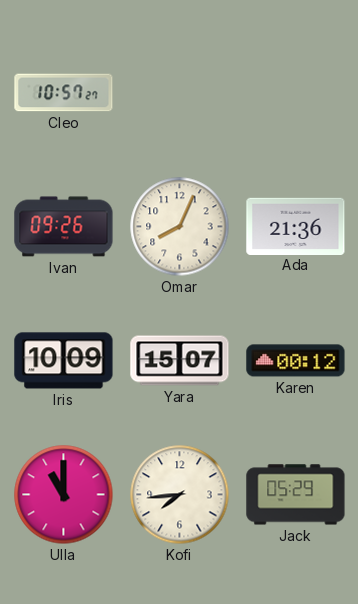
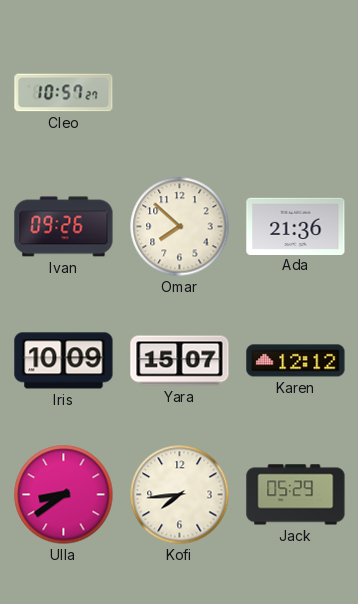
Omar: 8:04 -> 7:52 (180, 227)
Karen: 00:12 -> 12:12 (296, 361)
Ulla: 11:00 -> 8:39 (64, 495)
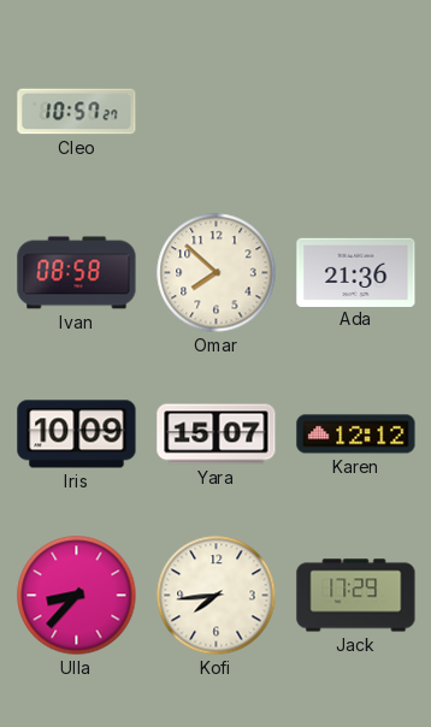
Ivan: 09:26 -> 08:58 (77, 273)
Ulla: 8:39 -> 8:37 (77, 596)
Jack: 05:29 -> 17:29 (356, 596)
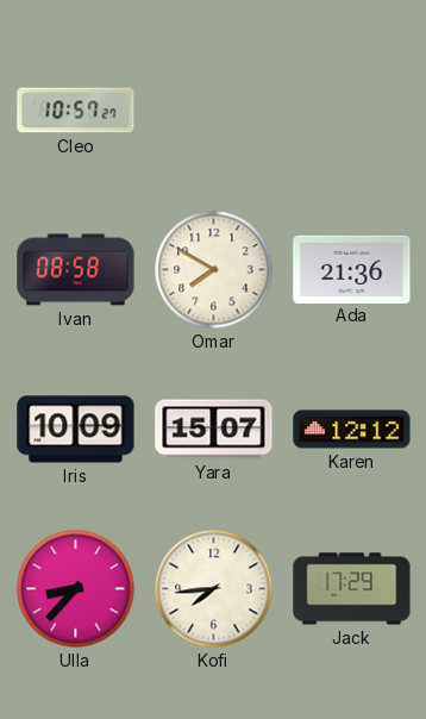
Omar: 7:52 -> 7:50 (214, 270)
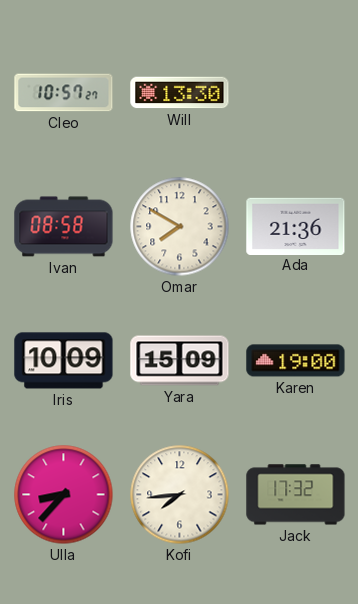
Will: none -> 13:30 (180, 93)
Yara: 15:07 -> 15:09 (180, 361)
Karen: 12:12 -> 19:00 (296, 361)
Jack: 17:29 -> 17:32 (296, 495)
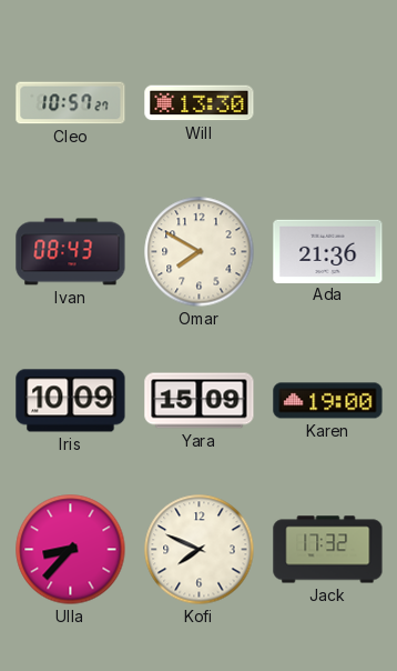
Ivan: 08:58 -> 08:43 (71, 252)
Kofi: 7:44 -> 7:49 (200, 550)
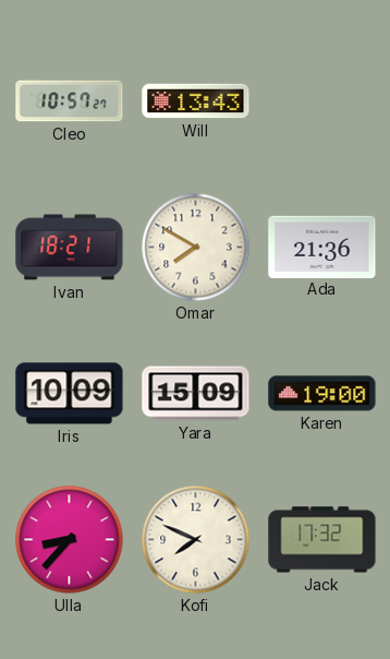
Will: 13:30 -> 13:43 (196, 101)
Ivan: 08:43 -> 18:21 (70, 248)
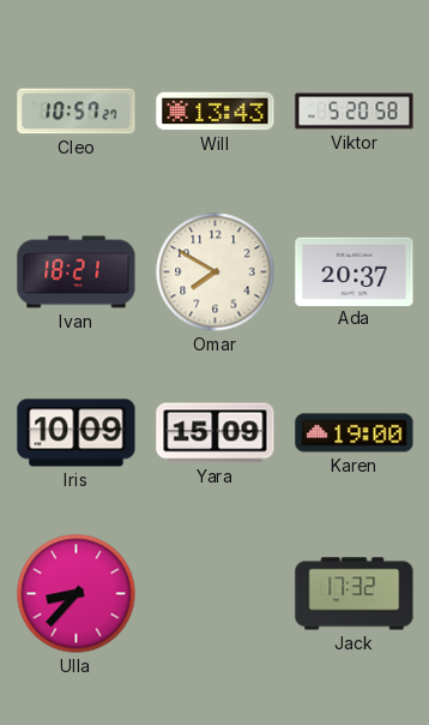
Viktor: none -> 5:20 (355, 112)
Ada: 21:36 -> 20:37 (355, 271)
Kofi: 7:49 -> none (196, 540)
